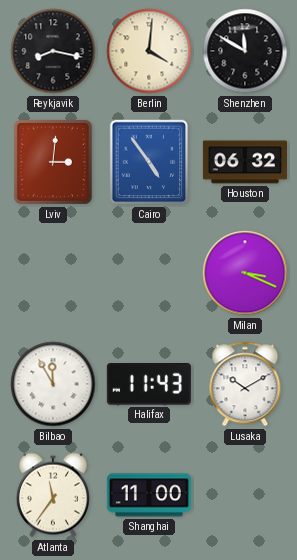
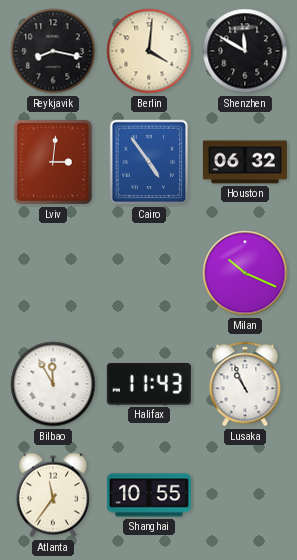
Milan: 3:19 -> 10:19 (245, 273)
Lusaka: 10:10 -> 10:56 (245, 384)
Shanghai: 11:00 -> 10:55 (149, 495)
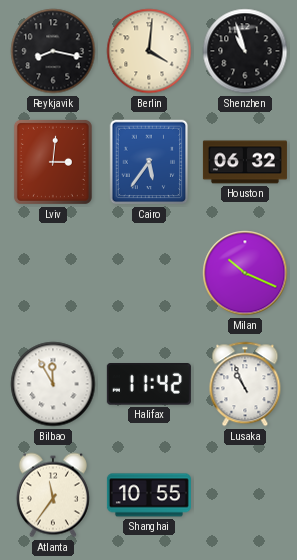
Shenzhen: 11:50 -> 10:57 (245, 51)
Cairo: 4:54 -> 5:36 (149, 162)
Halifax: 11:43 -> 11:42 (149, 385)
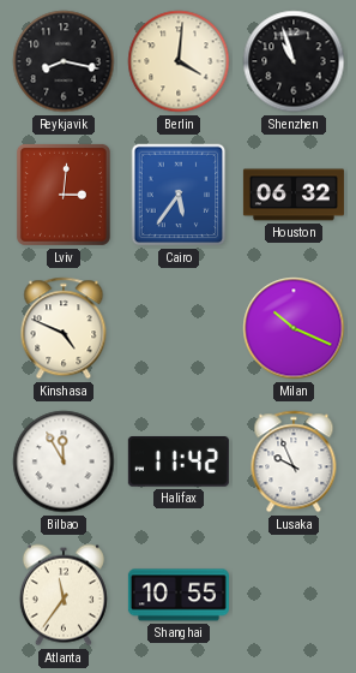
Kinshasa: none -> 4:49 (64, 328)
Lusaka: 10:56 -> 9:56 (294, 461)
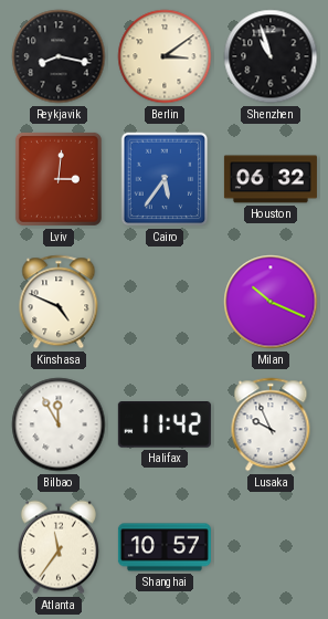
Berlin: 4:01 -> 3:09 (165, 56)
Shanghai: 10:55 -> 10:57 (165, 547)
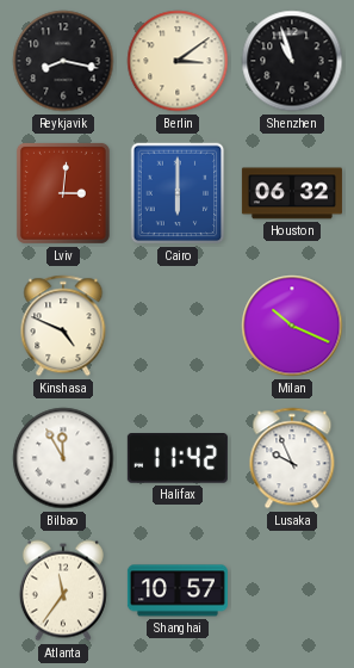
Cairo: 5:36 -> 6:00 (178, 193)
